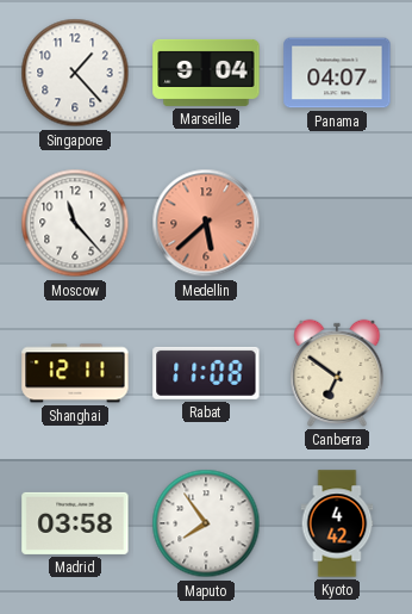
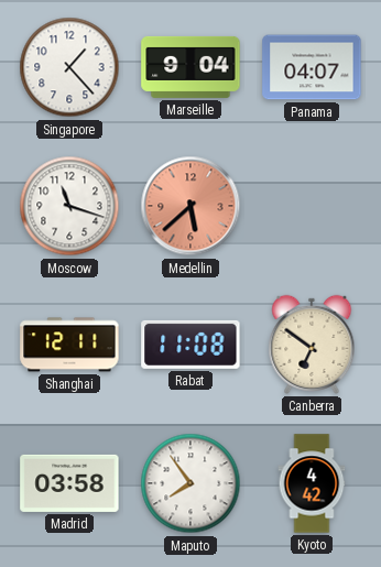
Moscow: 11:23 -> 11:18 (69, 206)
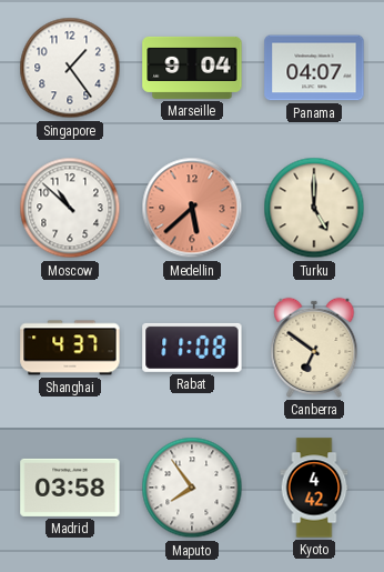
Singapore: 1:23 -> 1:24 (70, 68)
Moscow: 11:18 -> 10:52 (70, 208)
Turku: none -> 5:00 (314, 208)
Shanghai: 12:11 -> 4:37 (70, 348)
